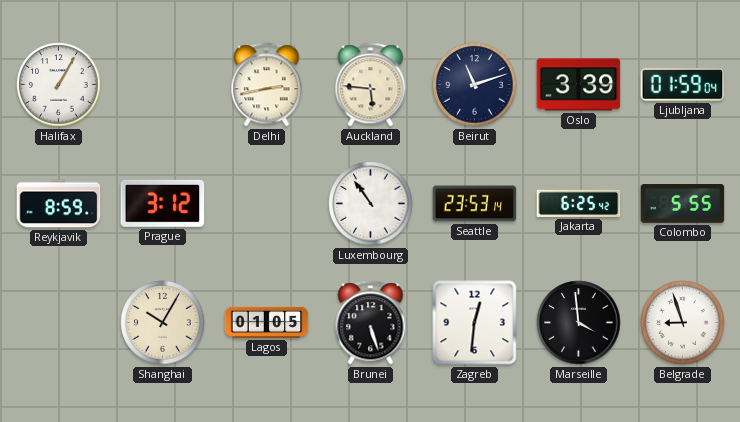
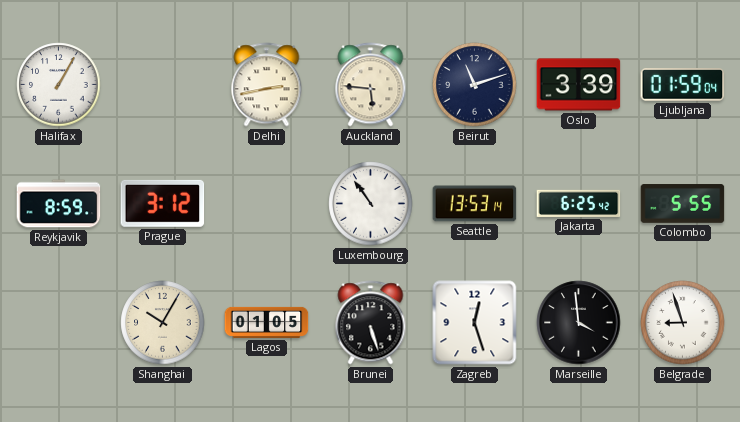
Seattle: 23:53 -> 13:53 (475, 204)
Zagreb: 12:31 -> 12:27 (475, 323)
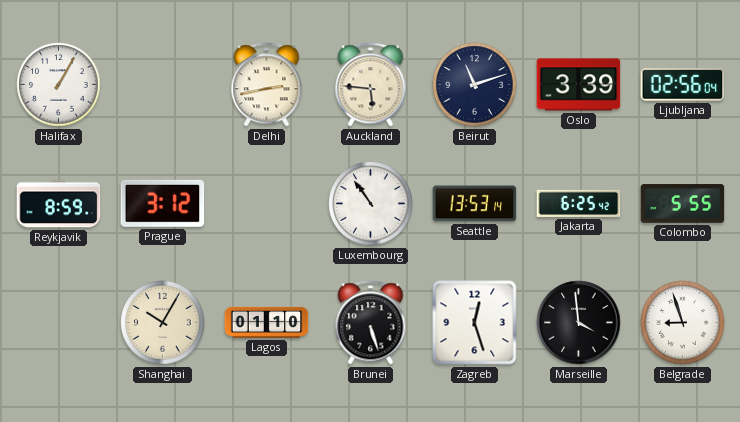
Ljubljana: 01:59 -> 02:56 (683, 85)
Lagos: 01:05 -> 01:10 (267, 322)
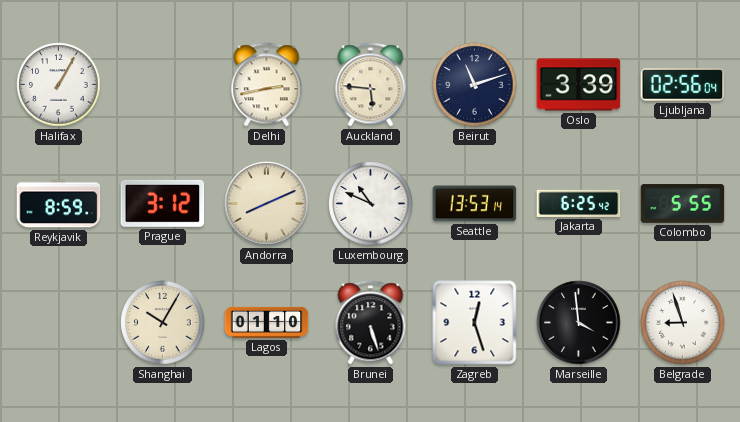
Andorra: none -> 8:11 (267, 204)
Luxembourg: 10:54 -> 10:49 (371, 204)
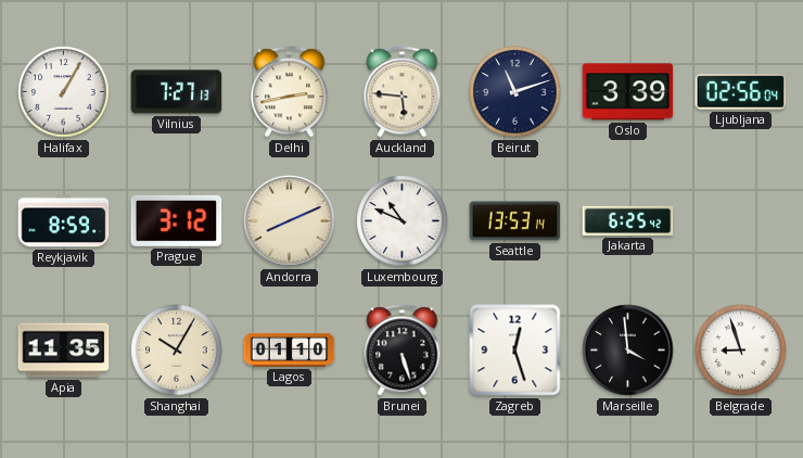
Vilnius: none -> 7:27 (177, 92)
Colombo: 5:55 -> none (683, 204)
Apia: none -> 11:35 (64, 351)
